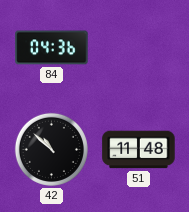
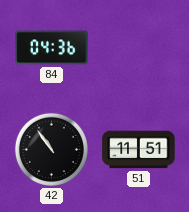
42: 10:52 -> 10:54 (51, 149)
51: 11:48 -> 11:51 (139, 150)
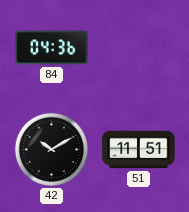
42: 10:54 -> 10:10 (51, 149)
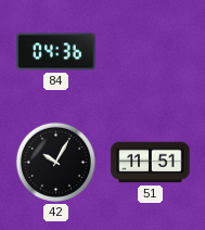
42: 10:10 -> 10:05 (55, 162)
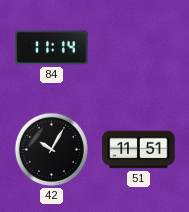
84: 04:36 -> 11:14 (52, 48)
